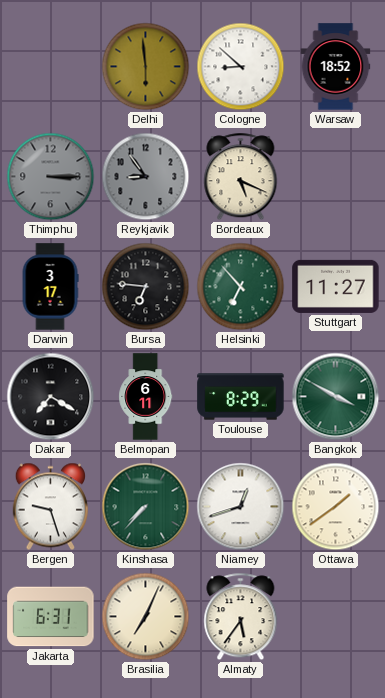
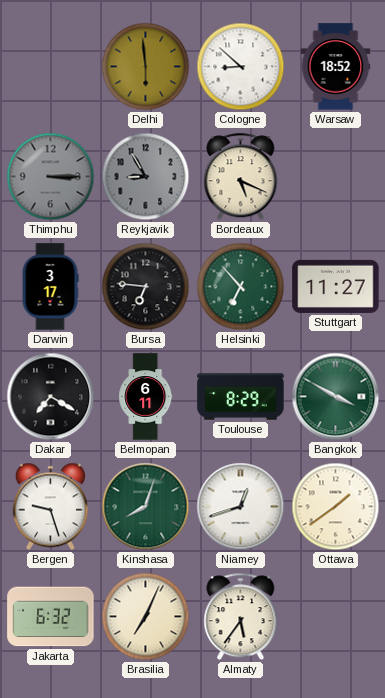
Reykjavik: 8:54 -> 8:55 (146, 177)
Kinshasa: 7:37 -> 8:03 (146, 507)
Jakarta: 6:31 -> 6:32 (51, 617)
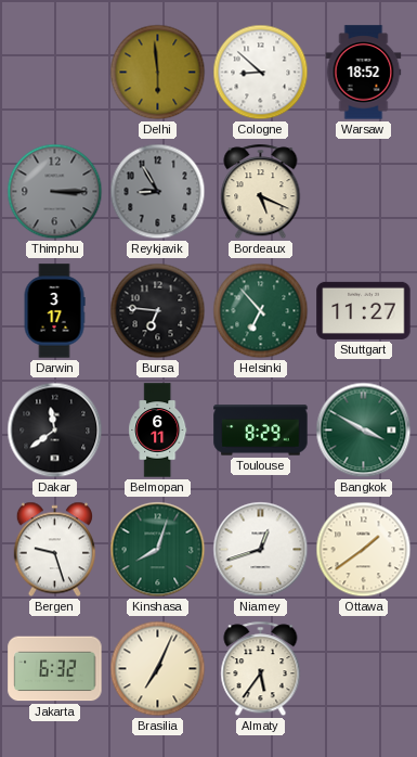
Dakar: 7:20 -> 11:39 (55, 431)
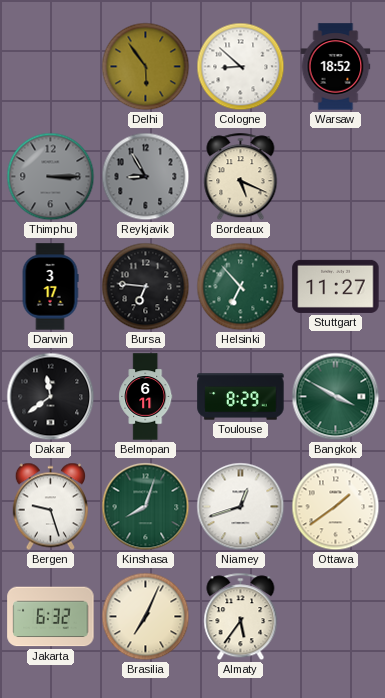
Delhi: 5:59 -> 5:54 (146, 67)
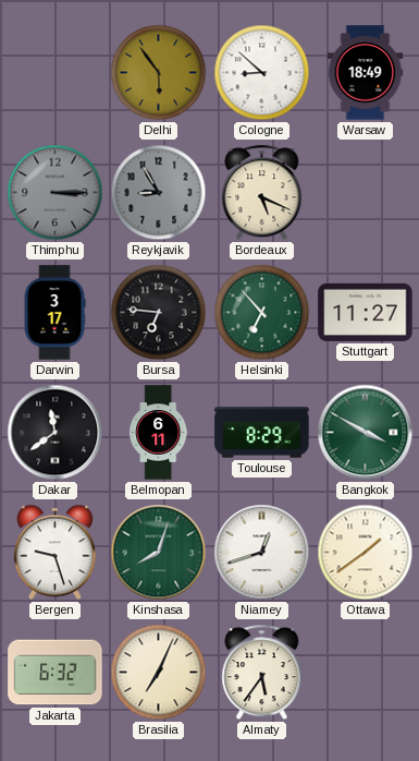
Warsaw: 18:52 -> 18:49 (366, 73)
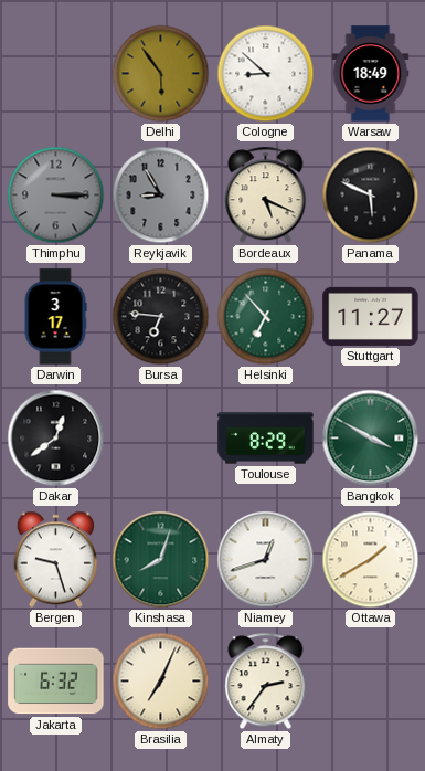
Panama: none -> 5:49 (371, 196)
Dakar: 11:39 -> 12:39 (56, 439)
Belmopan: 6:11 -> none (159, 433)
Ottawa: 1:39 -> 1:40 (371, 560)
Almaty: 5:36 -> 2:36 (266, 682)
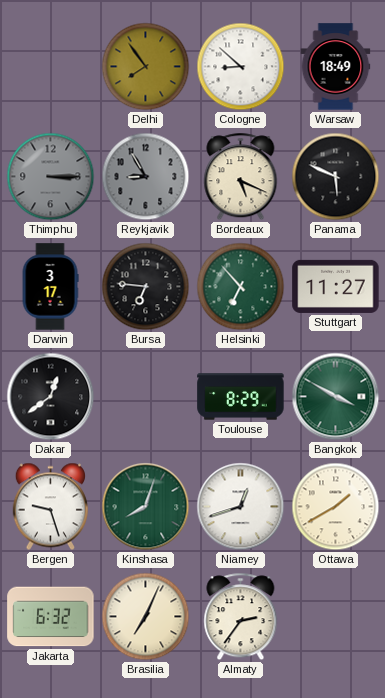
Delhi: 5:54 -> 7:54 (146, 67)
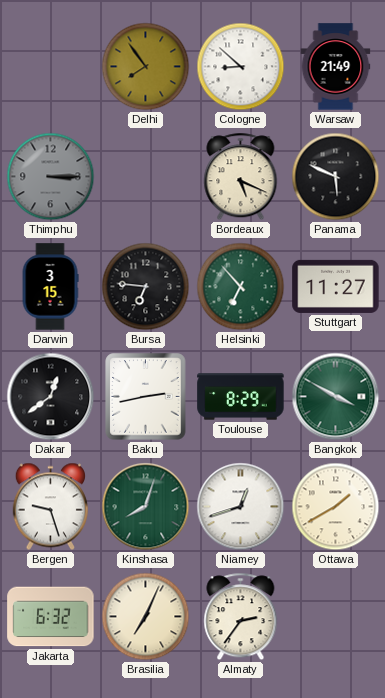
Warsaw: 18:49 -> 21:49 (336, 67)
Reykjavik: 8:55 -> none (146, 177)
Darwin: 3:17 -> 3:15 (50, 287)
Baku: none -> 2:43 (146, 397)
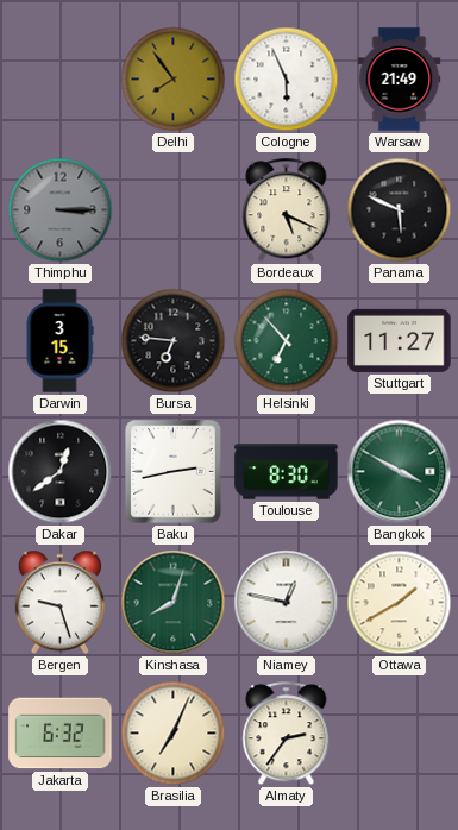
Cologne: 8:52 -> 5:56 (287, 80)
Toulouse: 8:29 -> 8:30 (287, 472)
Niamey: 12:42 -> 12:47 (287, 603)
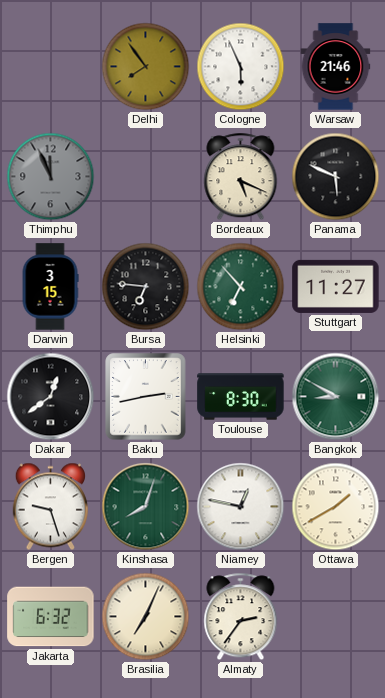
Warsaw: 21:49 -> 21:46 (336, 67)
Thimphu: 3:15 -> 11:56 (51, 177)
Bangkok: 3:50 -> 8:50 (336, 397)
